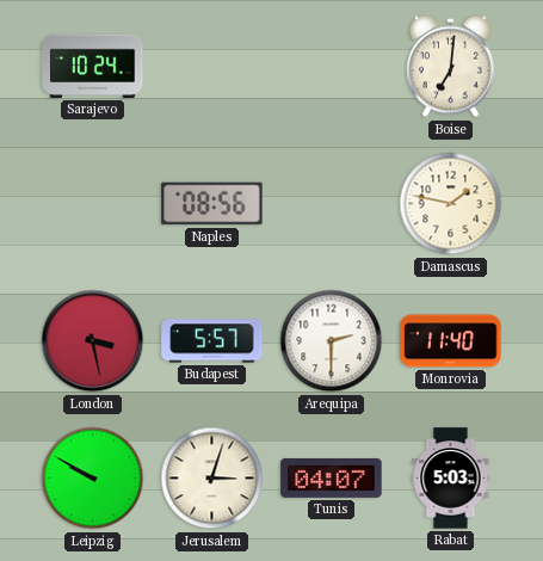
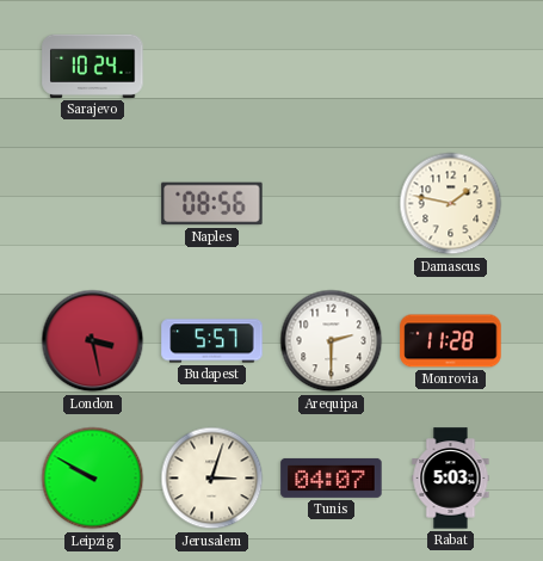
Boise: 7:01 -> none (451, 67)
Monrovia: 11:40 -> 11:28 (451, 341)
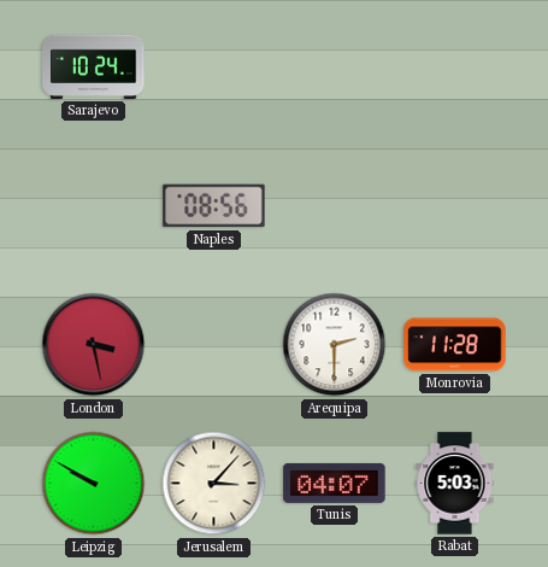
Damascus: 1:47 -> none (451, 204)
Budapest: 5:57 -> none (212, 341)
Jerusalem: 3:03 -> 3:07 (214, 484)
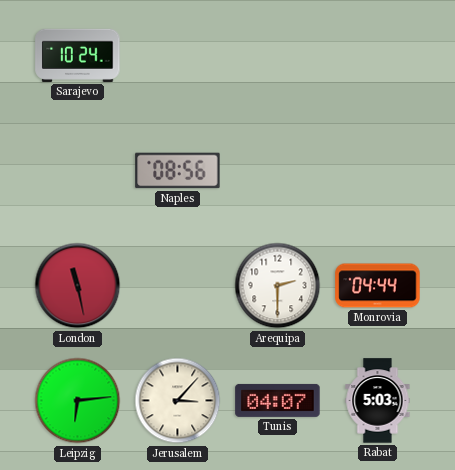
London: 3:28 -> 11:28 (78, 286)
Monrovia: 11:28 -> 04:44 (378, 286)
Leipzig: 9:50 -> 6:14 (78, 401)
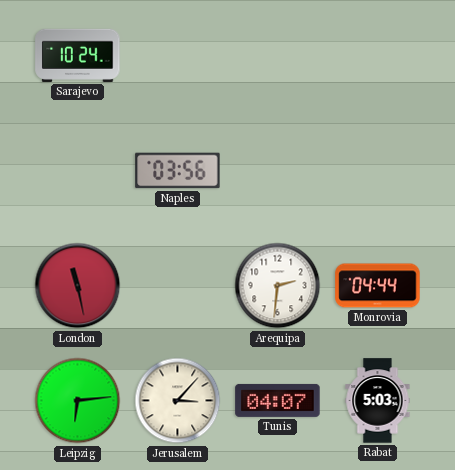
Naples: 08:56 -> 03:56 (178, 171)
Arequipa: 2:30 -> 2:31 (278, 286)
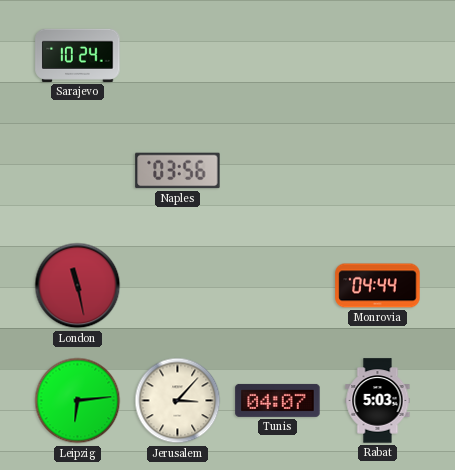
Arequipa: 2:31 -> none (278, 286)
